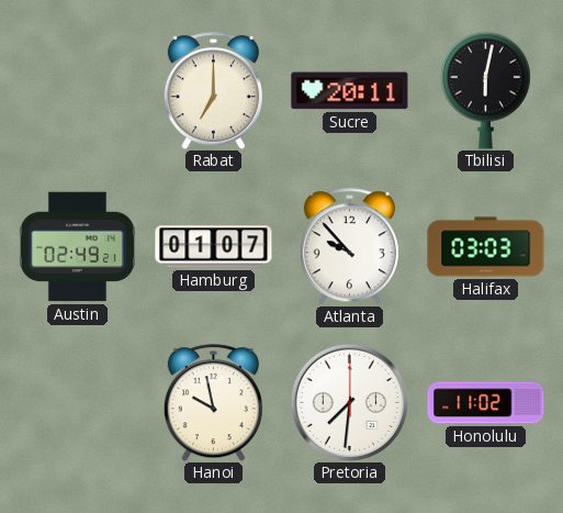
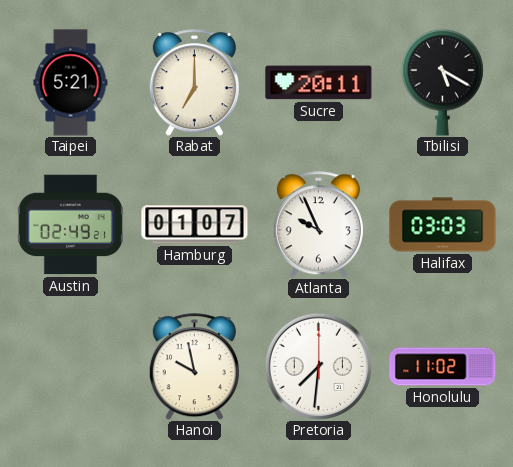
Taipei: none -> 5:21 (71, 83)
Tbilisi: 6:02 -> 5:20 (442, 82)
Atlanta: 9:53 -> 9:56 (318, 225)
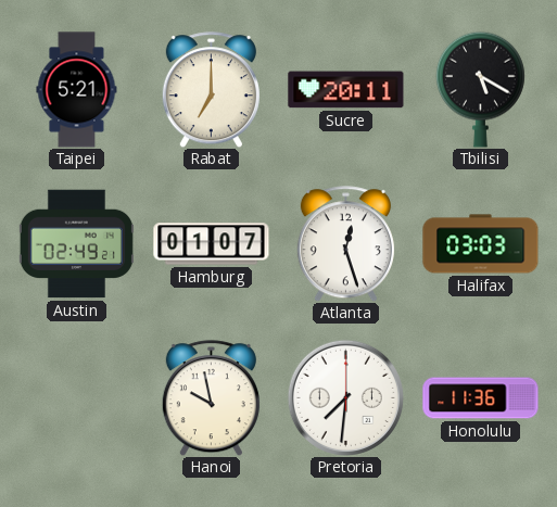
Atlanta: 9:56 -> 12:27 (345, 244)
Honolulu: 11:02 -> 11:36 (481, 398)
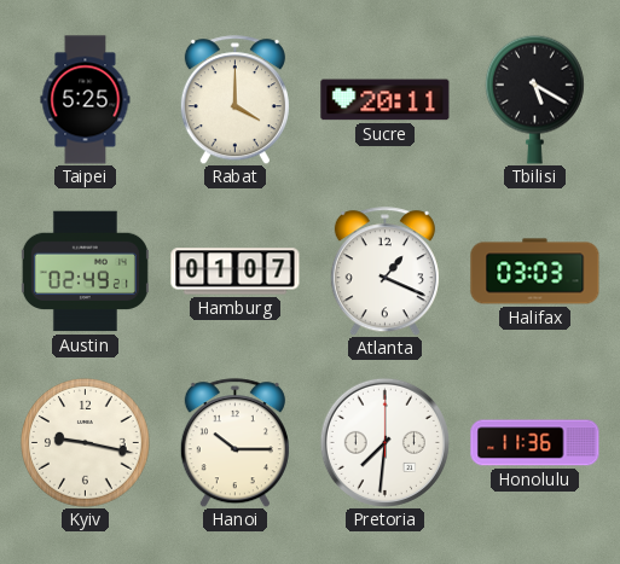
Taipei: 5:21 -> 5:25 (86, 100)
Rabat: 7:00 -> 4:00 (234, 100)
Atlanta: 12:27 -> 1:19 (384, 272)
Kyiv: none -> 9:17 (86, 443)
Hanoi: 9:58 -> 10:15 (234, 443)
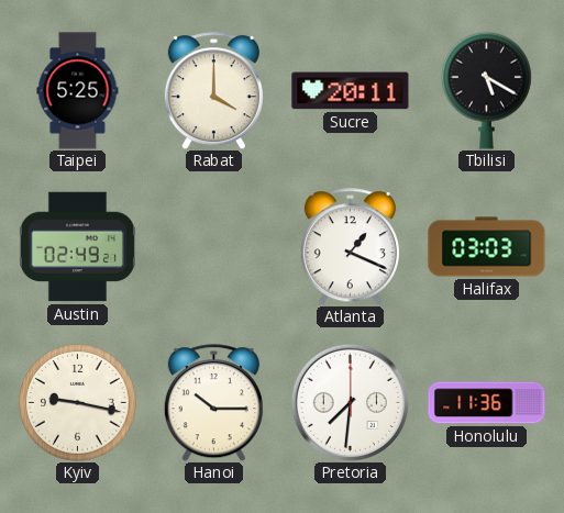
Hamburg: 01:07 -> none (236, 272)
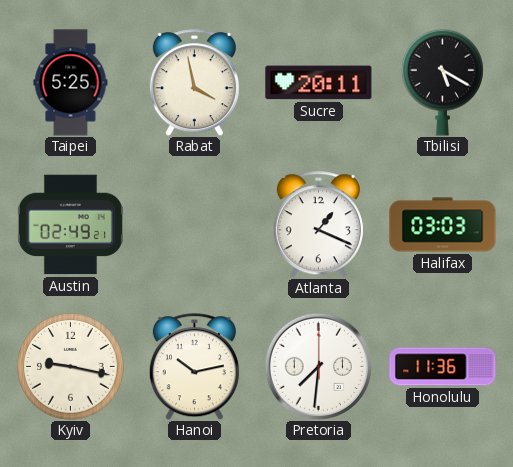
Rabat: 4:00 -> 3:58 (194, 83)
Hanoi: 10:15 -> 10:13 (194, 367)
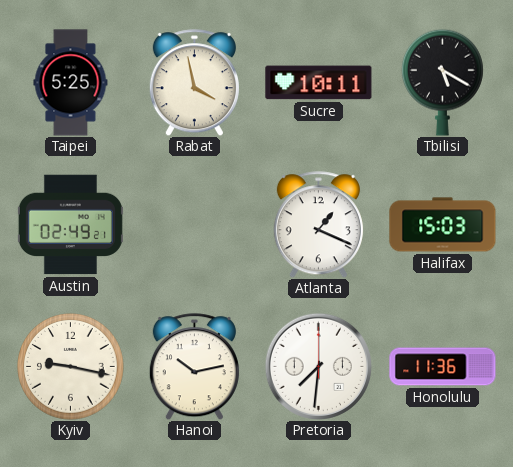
Sucre: 20:11 -> 10:11 (319, 83)
Halifax: 03:03 -> 15:03 (443, 225)
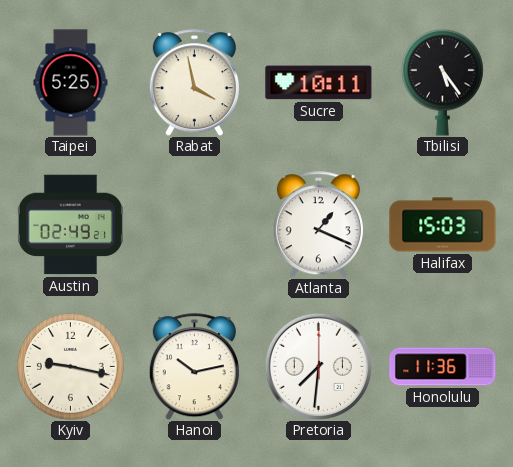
Tbilisi: 5:20 -> 5:24 (442, 82)
